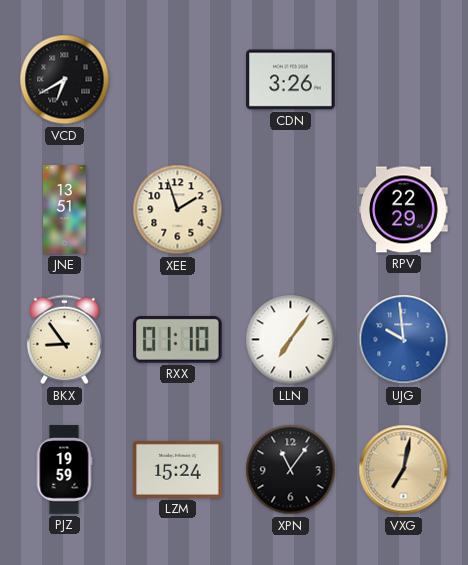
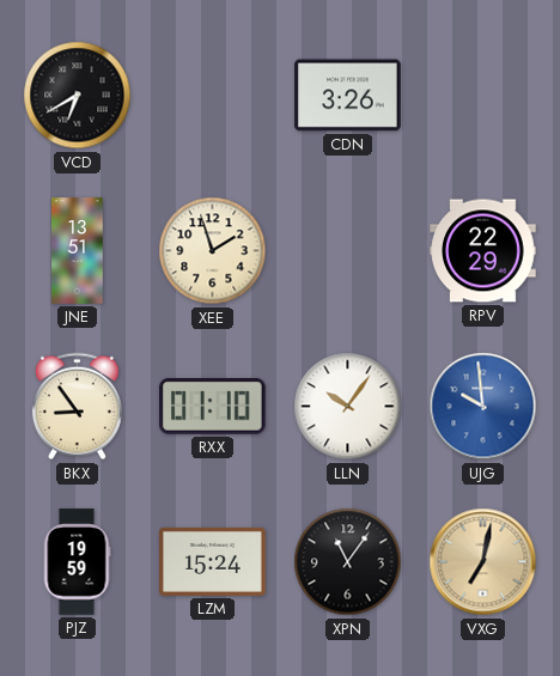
LLN: 7:06 -> 10:06 (348, 407)
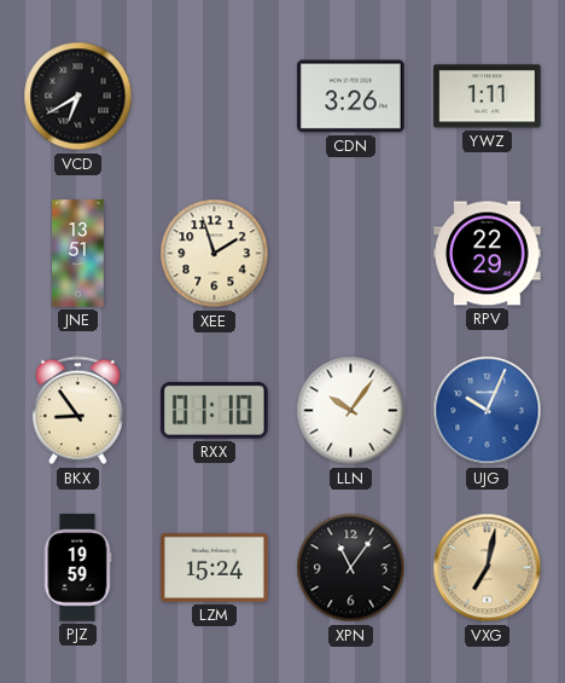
YWZ: none -> 1:11 (488, 97)
UJG: 9:59 -> 10:04 (488, 411)
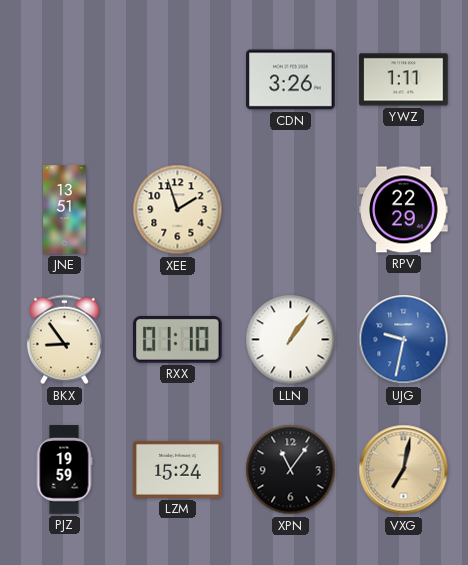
VCD: 6:40 -> none (78, 97)
LLN: 10:06 -> 1:06 (291, 340)
UJG: 10:04 -> 9:32 (404, 340)
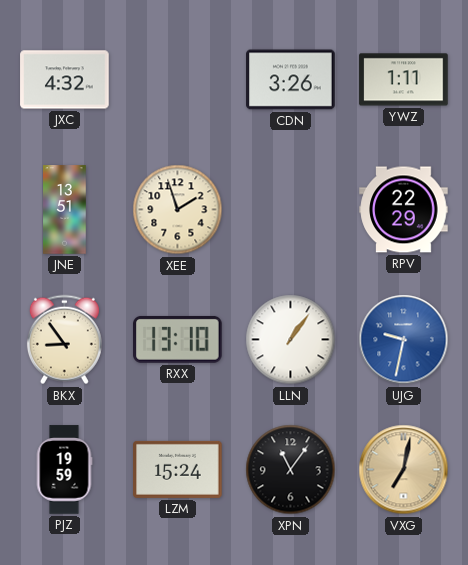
JXC: none -> 4:32 (65, 80)
RXX: 01:10 -> 13:10 (178, 339)
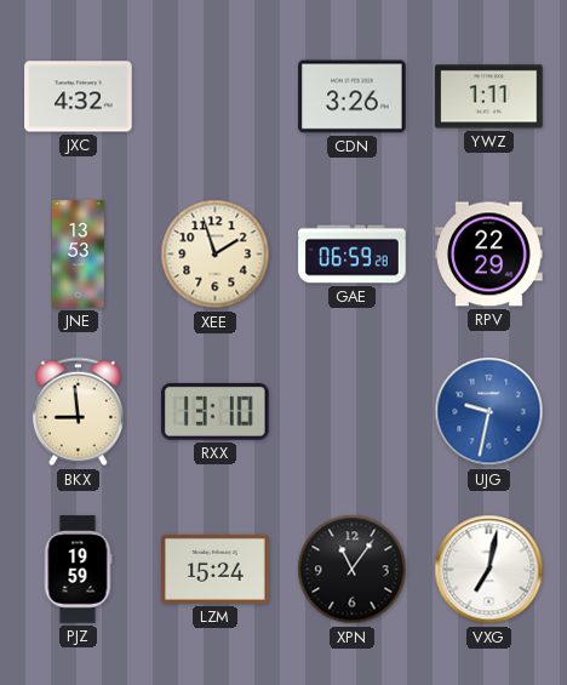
JNE: 13:51 -> 13:53 (79, 255)
GAE: none -> 06:59 (353, 255)
BKX: 8:54 -> 8:59 (78, 412)
LLN: 1:06 -> none (291, 340)
VXG dial: champagne -> white (489, 570)
